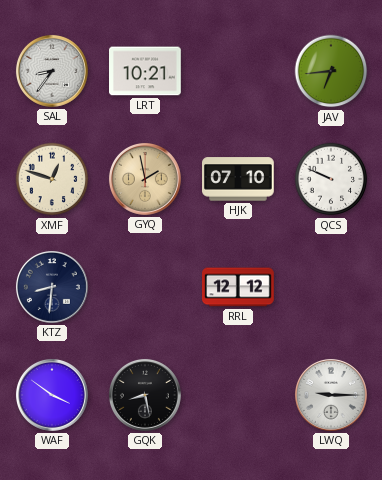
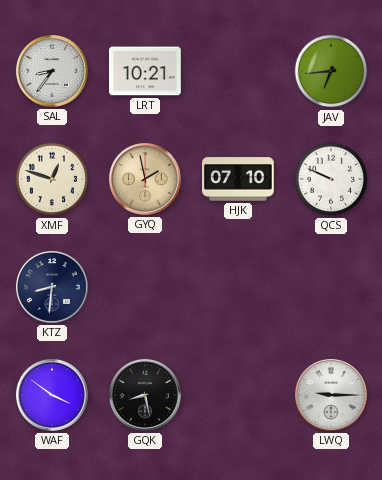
RRL: 12:12 -> none (239, 287)
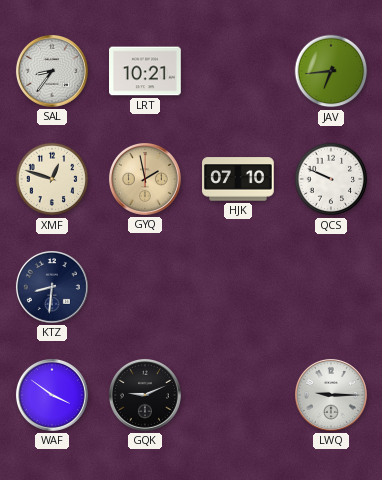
GQK: 8:28 -> 9:11 (145, 395)
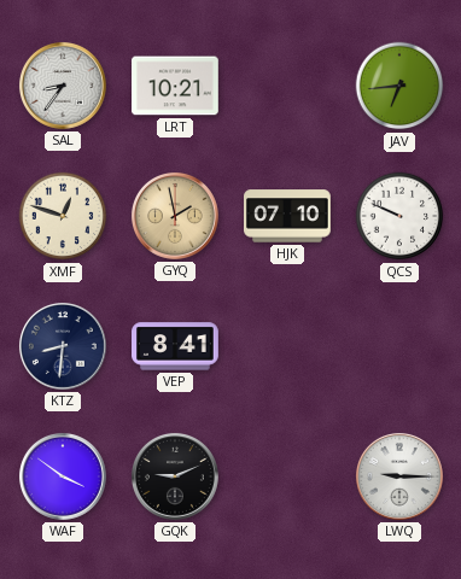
VEP: none -> 8:41 (176, 346)
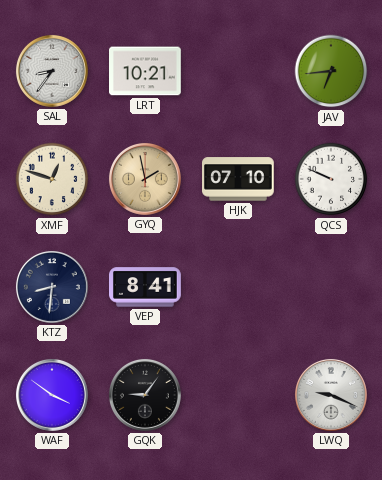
GQK: 9:11 -> 9:06 (145, 395)
LWQ: 9:15 -> 9:19 (331, 395)
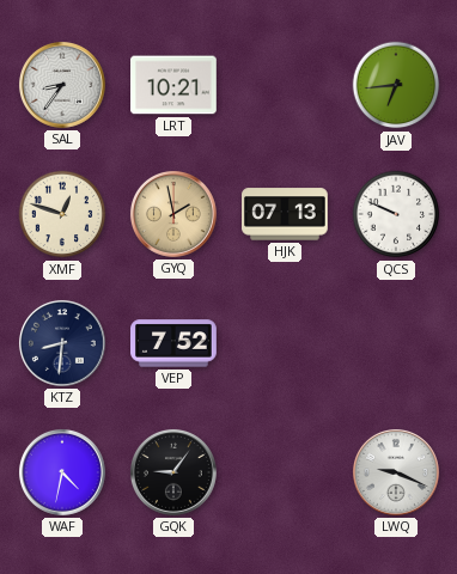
HJK: 07:10 -> 07:13 (286, 214)
VEP: 8:41 -> 7:52 (175, 343)
WAF: 3:51 -> 4:32 (62, 472)
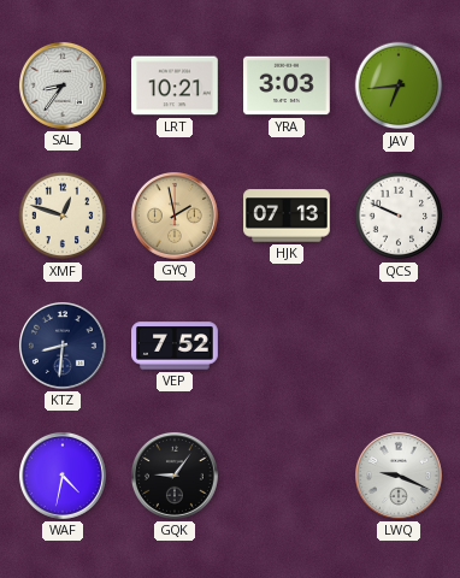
YRA: none -> 3:03 (288, 85)
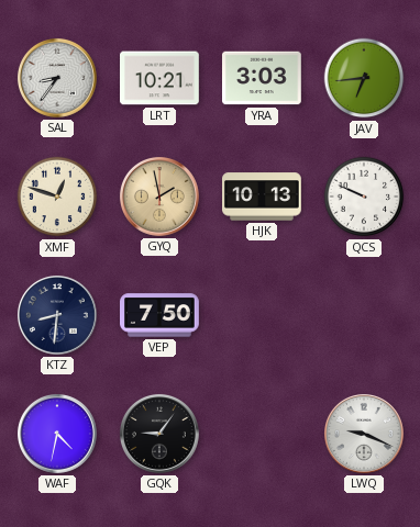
HJK: 07:13 -> 10:13 (263, 197)
VEP: 7:52 -> 7:50 (161, 315)
